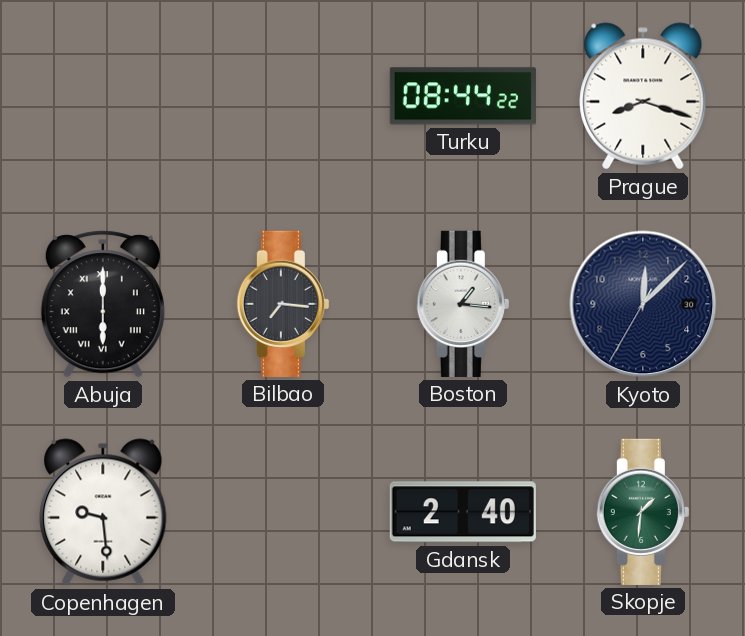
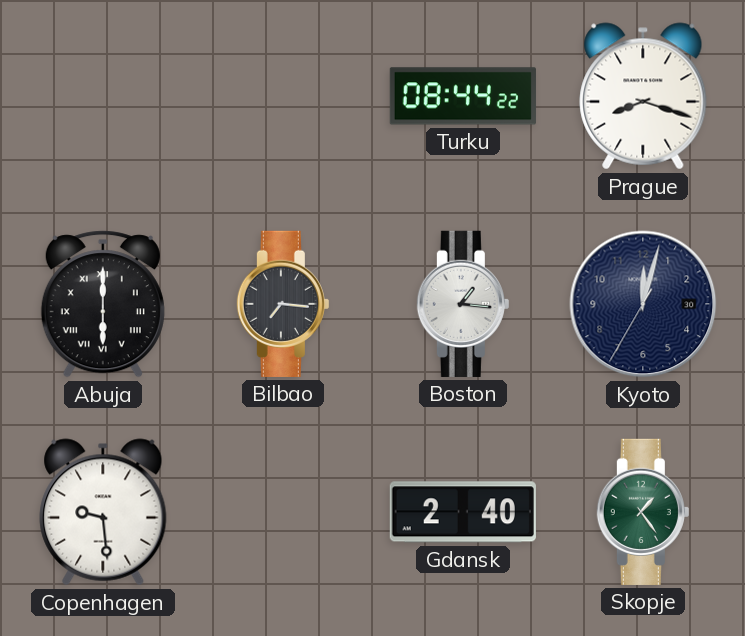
Kyoto: 12:07 -> 12:02 (643, 304)
Skopje: 1:31 -> 1:24 (643, 512)
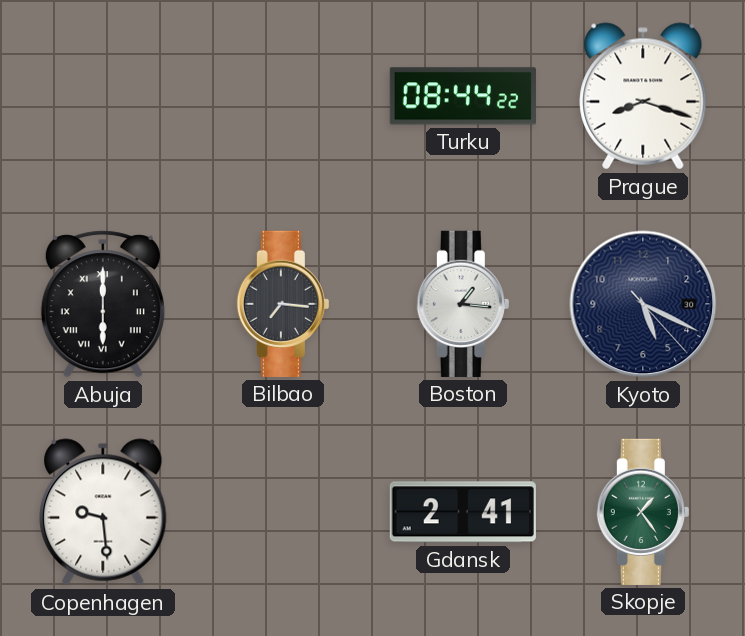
Kyoto: 12:02 -> 5:19 (643, 304)
Gdansk: 2:40 -> 2:41 (463, 512)
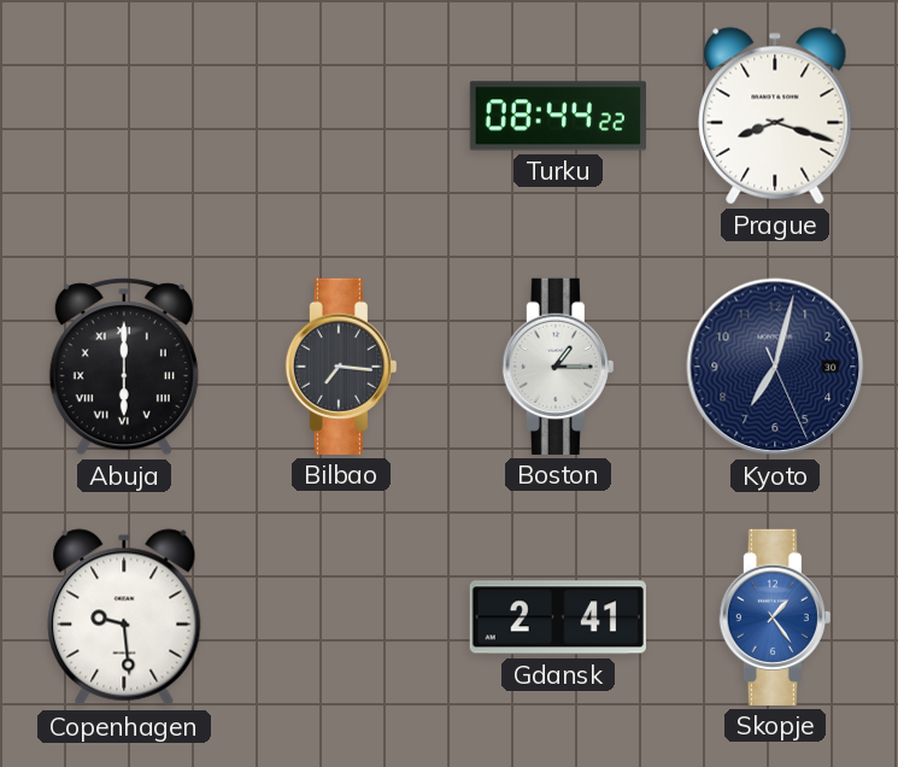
Boston: 1:16 -> 1:15 (558, 367)
Kyoto: 5:19 -> 7:02 (775, 367)
Skopje dial: green -> blue (775, 617)
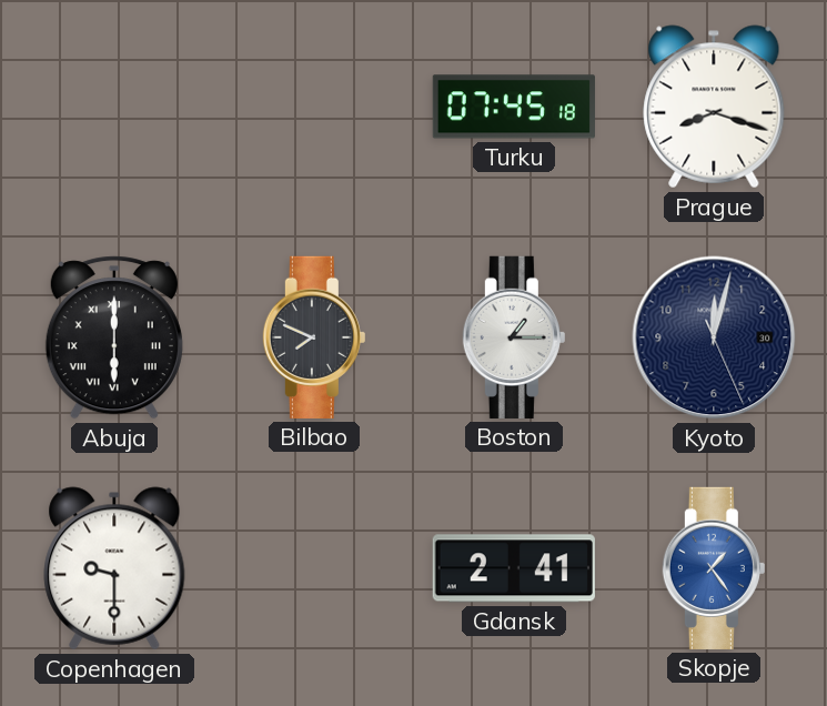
Turku: 08:44 -> 07:45 (514, 107)
Bilbao: 7:16 -> 7:49 (314, 337)
Kyoto: 7:02 -> 12:02 (714, 337)
Copenhagen: 9:29 -> 9:30 (114, 568)
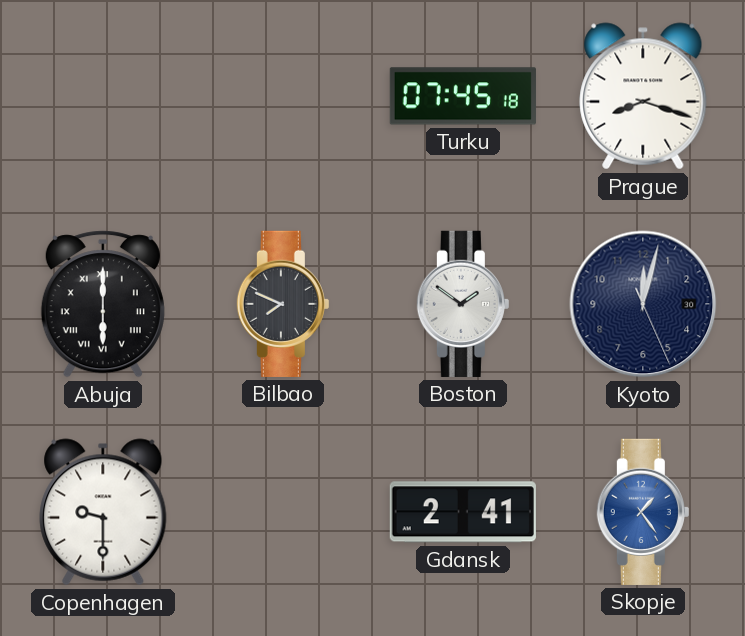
Boston: 1:15 -> 1:51 (463, 304)
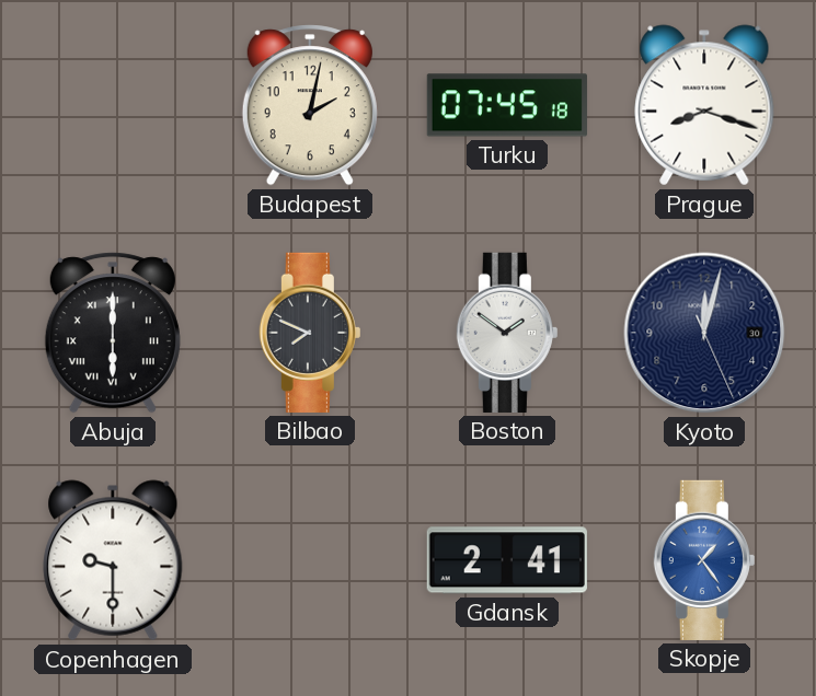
Budapest: none -> 2:02 (310, 105)
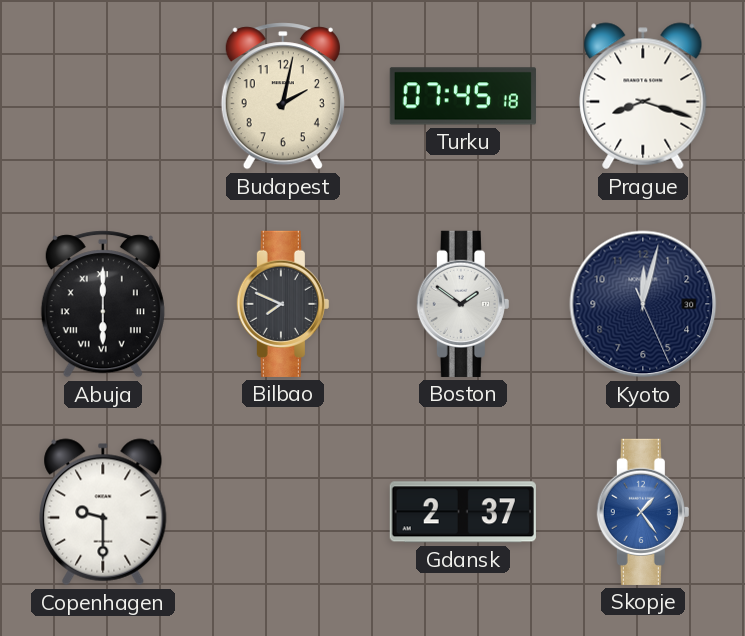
Gdansk: 2:41 -> 2:37 (463, 512)
